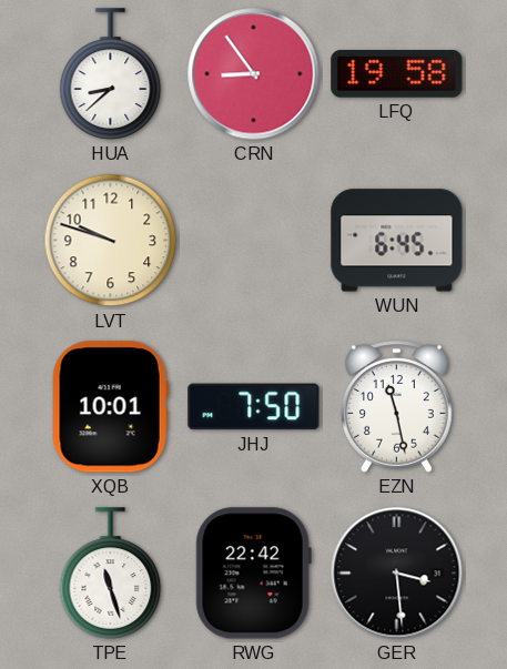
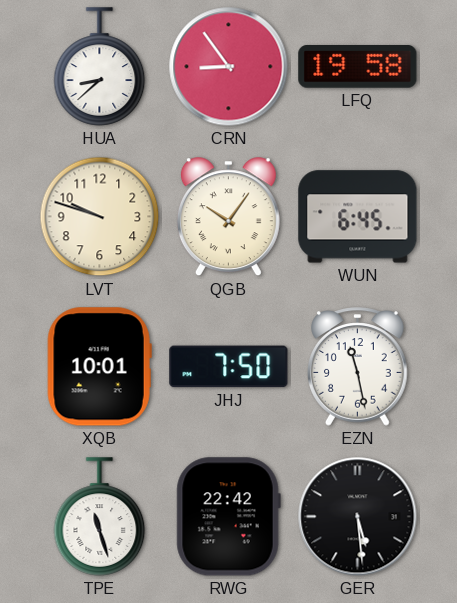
QGB: none -> 10:06 (228, 217)
GER: 3:29 -> 5:29 (358, 517)
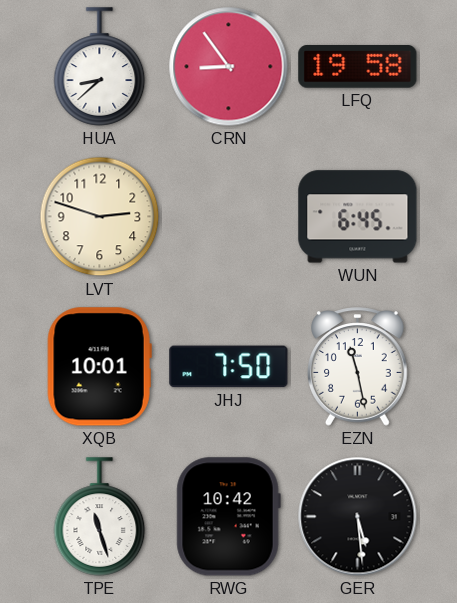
LVT: 9:48 -> 2:48 (100, 217)
QGB: 10:06 -> none (228, 217)
RWG: 22:42 -> 10:42 (228, 517)
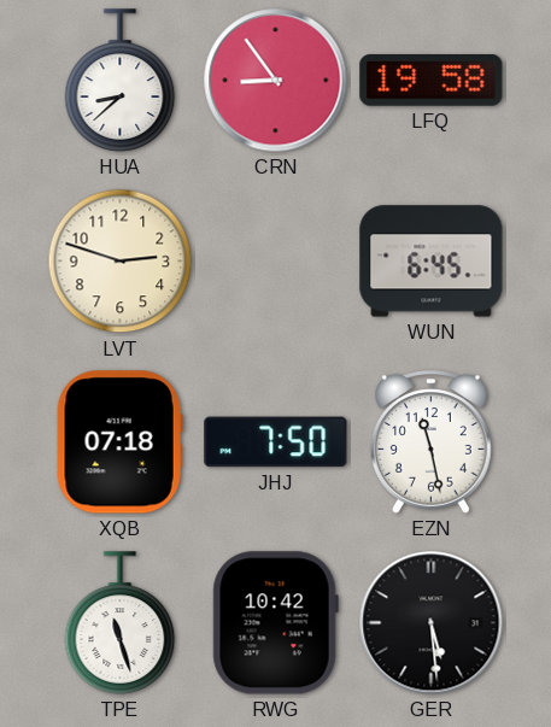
XQB: 10:01 -> 07:18 (119, 442)
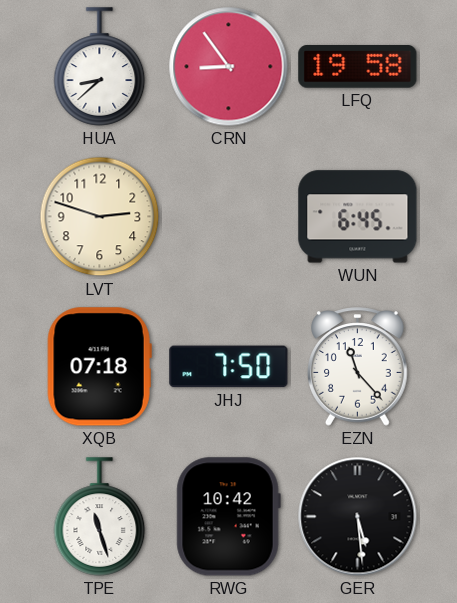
EZN: 11:28 -> 11:23 (358, 367)
